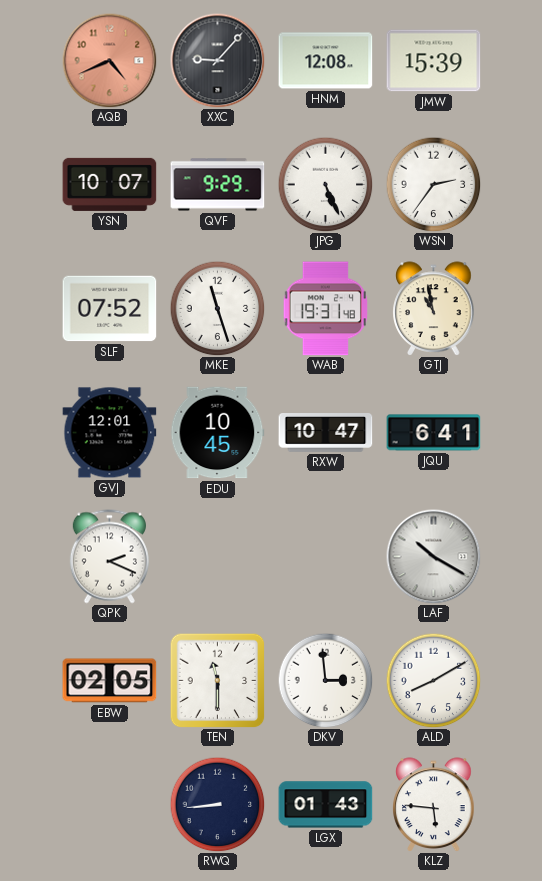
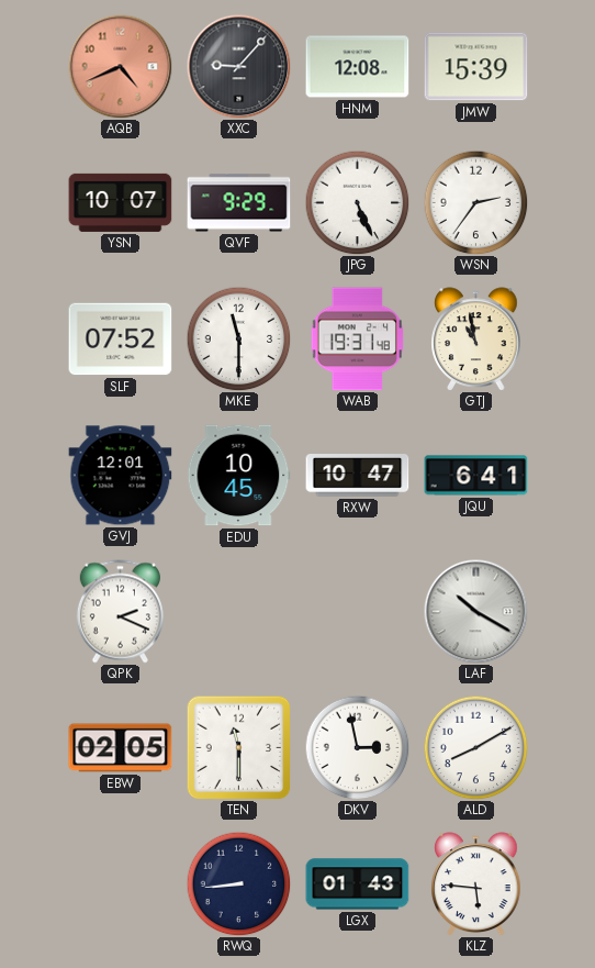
MKE: 11:27 -> 11:30 (238, 338)
DKV: 2:59 -> 2:58 (357, 747)
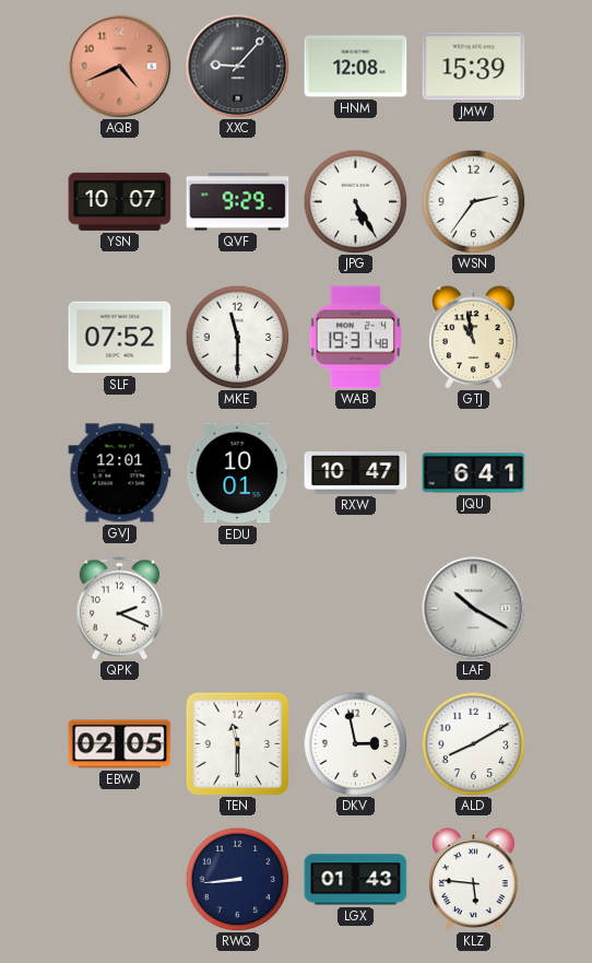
JPG: 5:26 -> 5:25 (355, 201)
EDU: 10:45 -> 10:01 (237, 473)
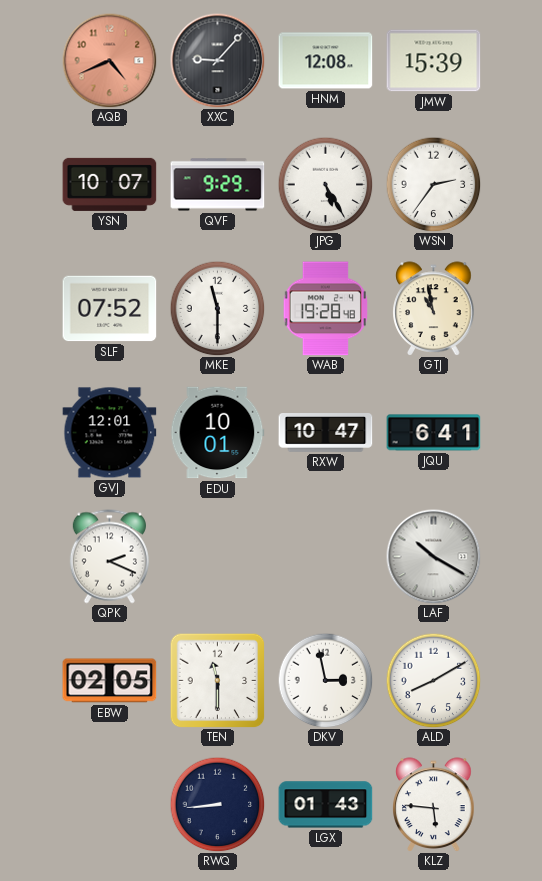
WAB: 19:31 -> 19:28 (325, 309)
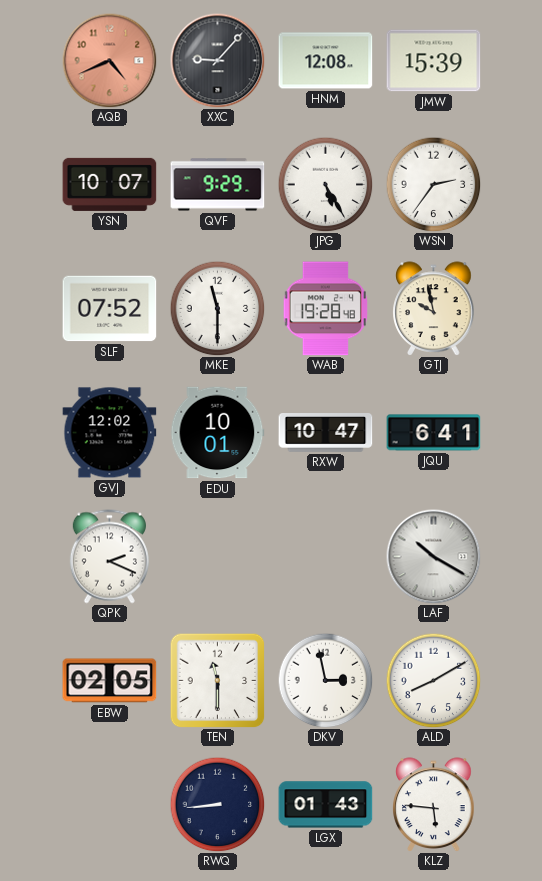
GTJ: 10:58 -> 9:58 (434, 309)
GVJ: 12:01 -> 12:02 (110, 433)
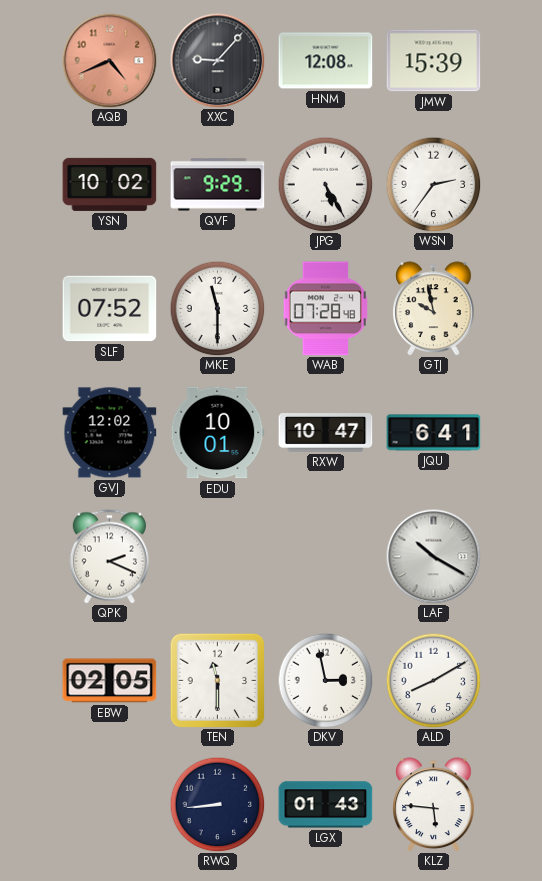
YSN: 10:07 -> 10:02 (110, 184)
WAB: 19:28 -> 07:28 (325, 309)
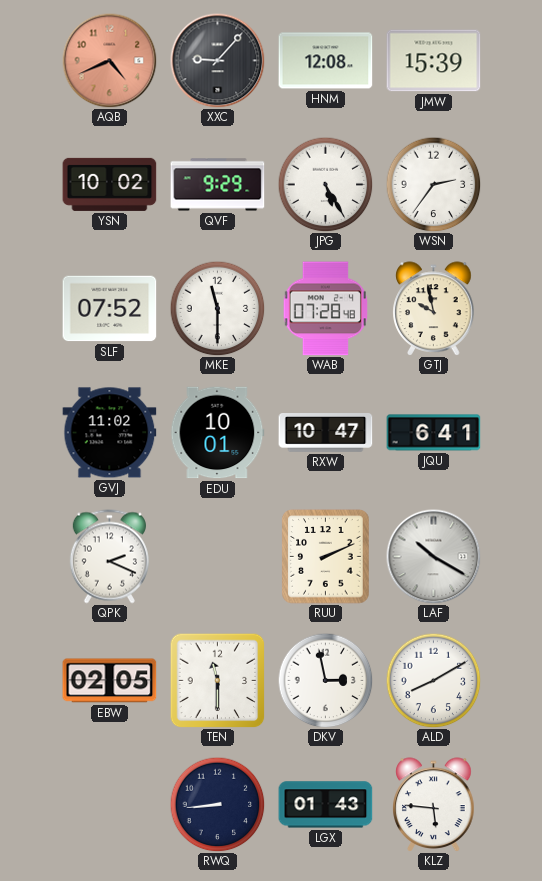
GVJ: 12:02 -> 11:02 (110, 433)
RUU: none -> 2:11 (326, 557)
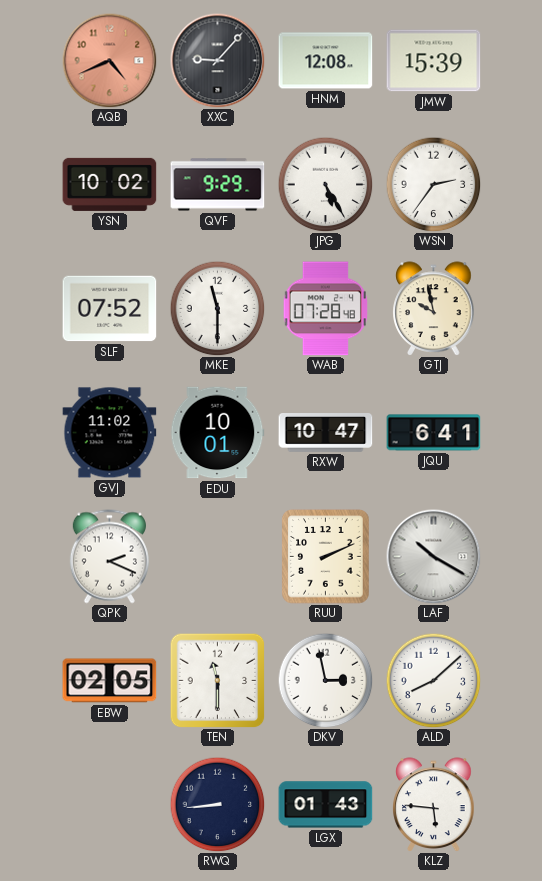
ALD: 8:10 -> 8:08 (433, 680)
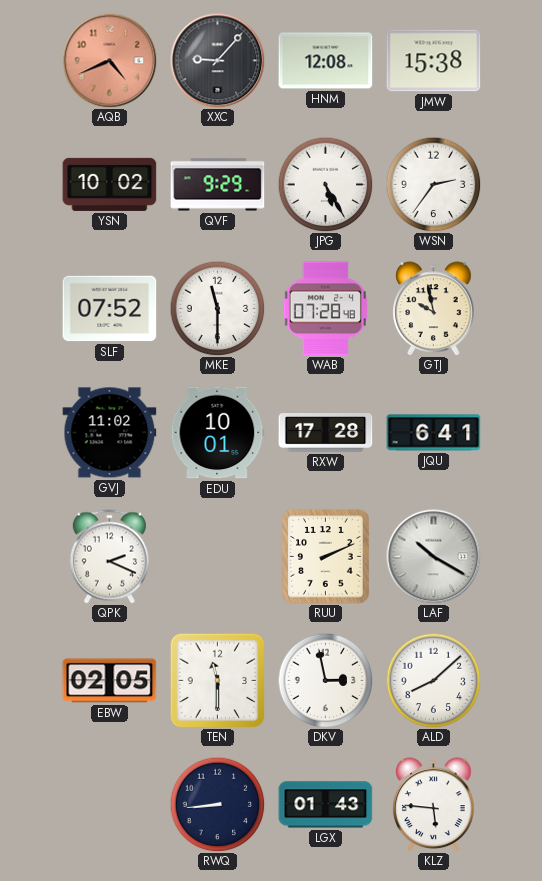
JMW: 15:39 -> 15:38 (434, 61)
RXW: 10:47 -> 17:28 (326, 433)
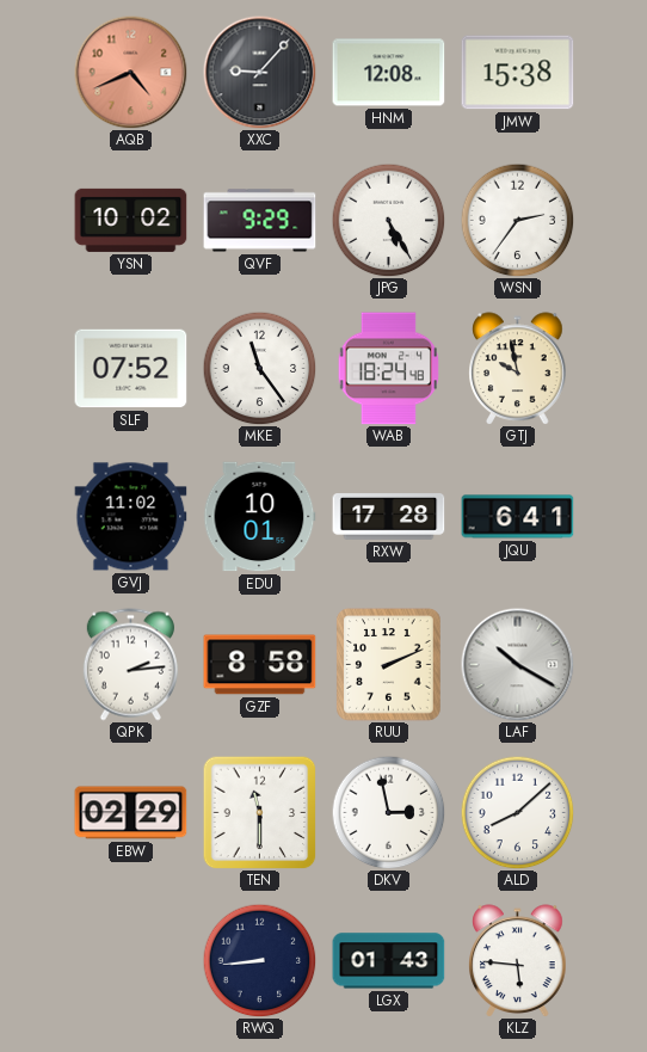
MKE: 11:30 -> 11:24 (259, 368)
WAB: 07:28 -> 18:24 (388, 369)
QPK: 2:19 -> 2:14 (130, 665)
GZF: none -> 8:58 (260, 665)
EBW: 02:05 -> 02:29 (131, 813)
